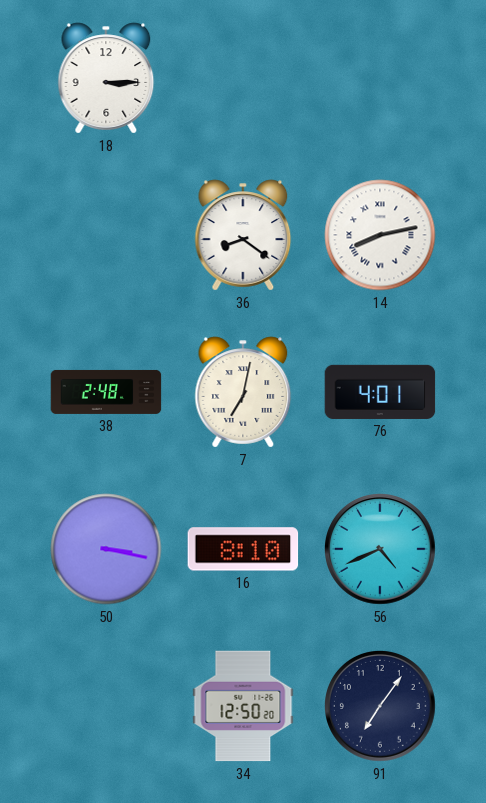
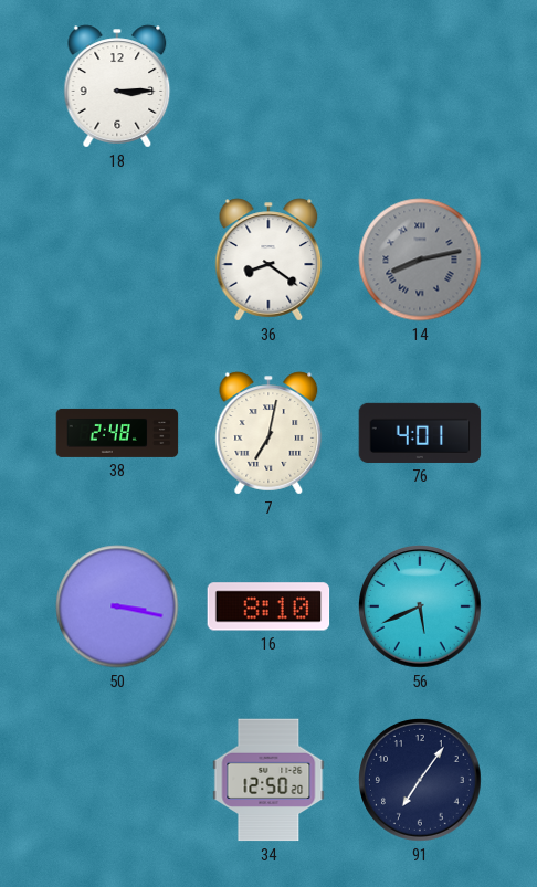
14 dial: white -> grey (420, 260)
56: 4:41 -> 5:41 (421, 608)
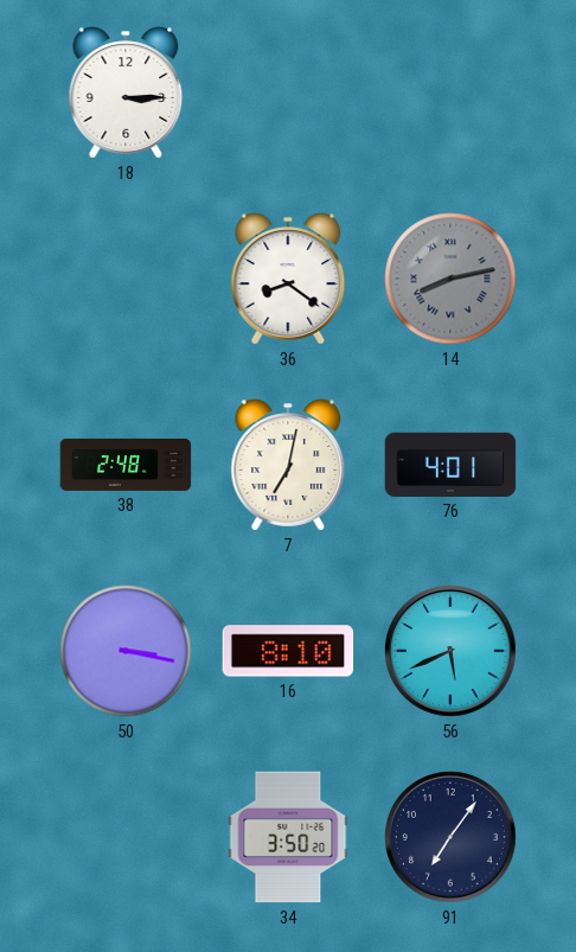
34: 12:50 -> 3:50 (288, 837)
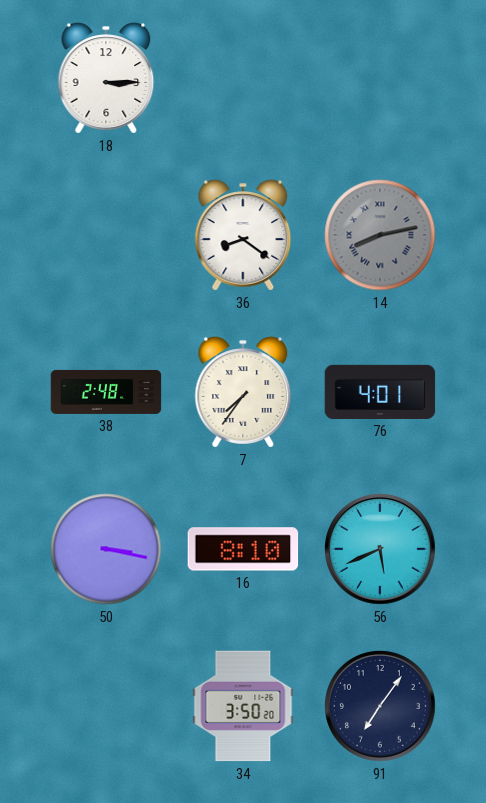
7: 7:02 -> 7:36 (243, 392)
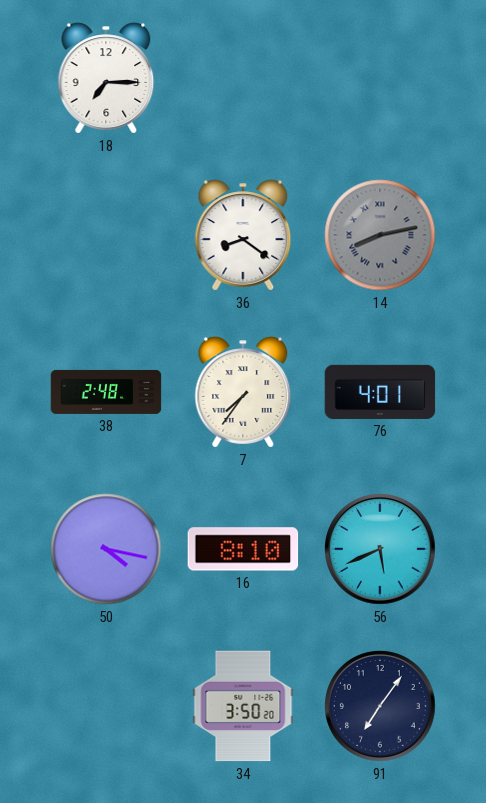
18: 3:15 -> 7:15 (106, 78)
50: 3:17 -> 4:17 (106, 549)
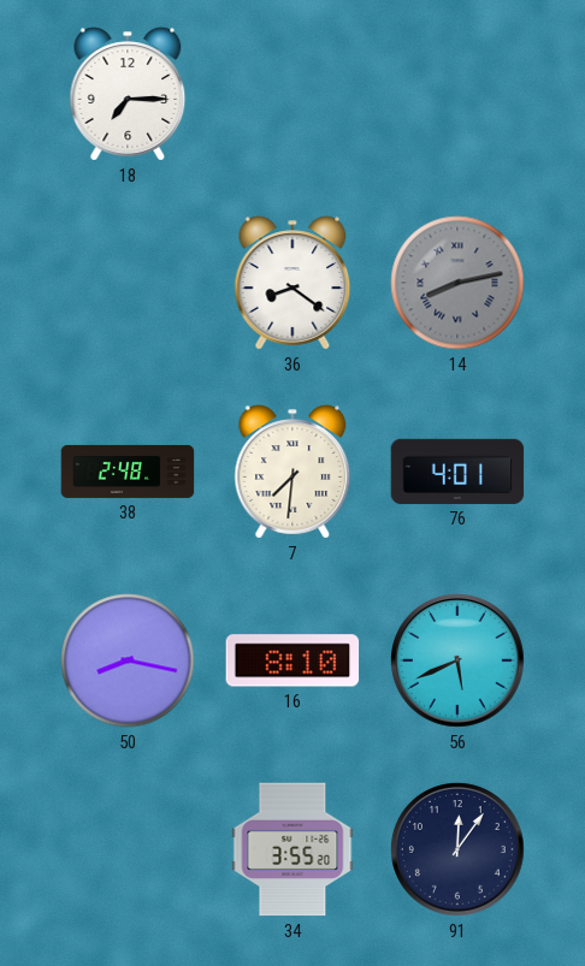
7: 7:36 -> 7:31 (292, 472)
50: 4:17 -> 8:17 (128, 660)
34: 3:50 -> 3:55 (292, 849)
91: 7:06 -> 12:06 (459, 851)
